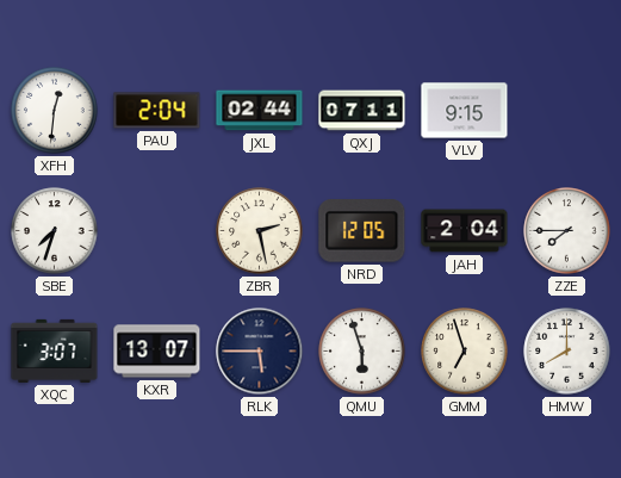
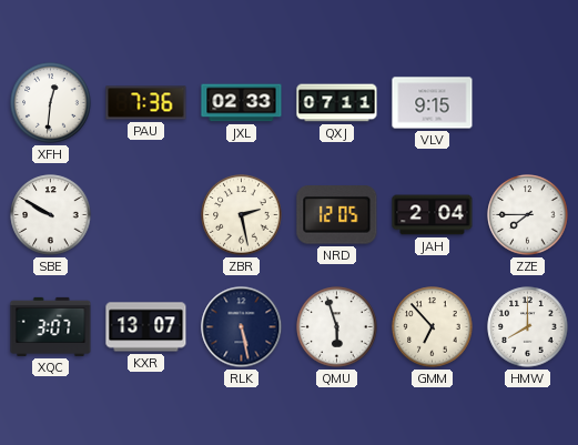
PAU: 2:04 -> 7:36 (146, 103)
JXL: 02:44 -> 02:33 (242, 103)
SBE: 7:33 -> 9:50 (51, 215)
RLK: 5:45 -> 5:28 (242, 327)
GMM: 6:57 -> 6:53 (433, 327)
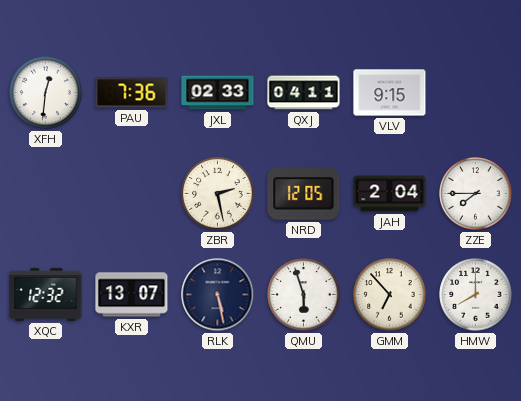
QXJ: 07:11 -> 04:11 (304, 93)
SBE: 9:50 -> none (51, 215)
XQC: 3:07 -> 12:32 (46, 294)
